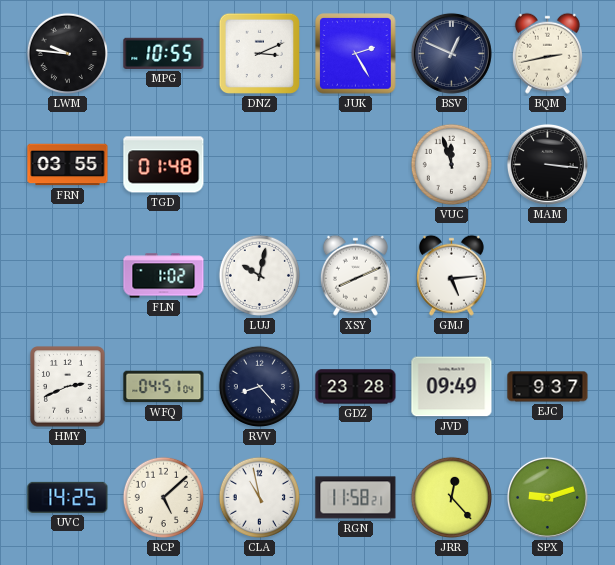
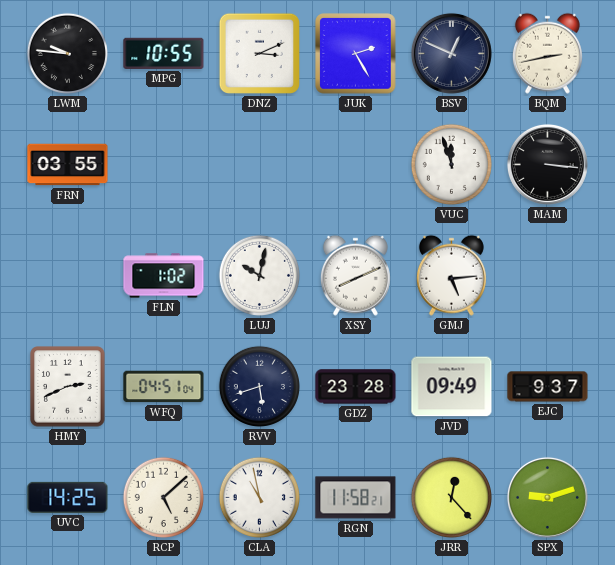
TGD: 01:48 -> none (164, 165)
RVV: 8:23 -> 5:42 (259, 386)
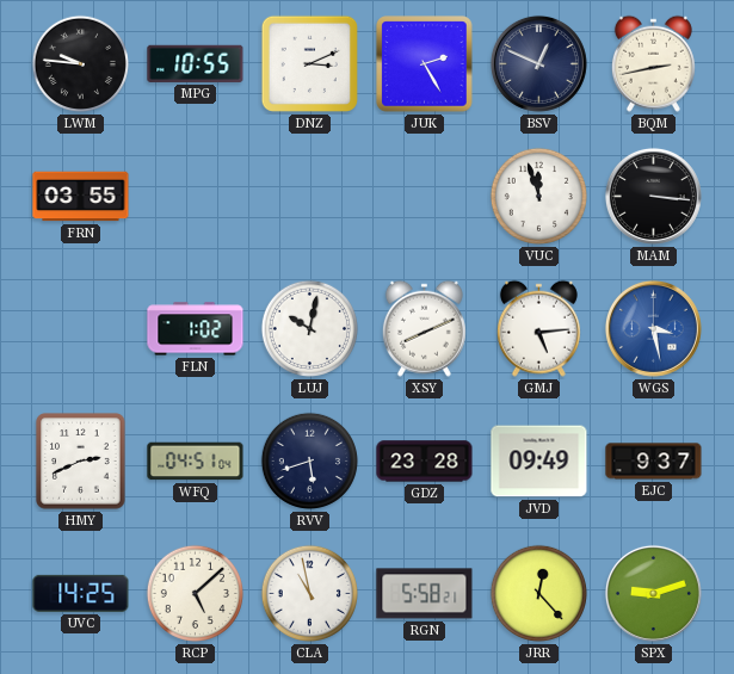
WGS: none -> 3:28 (653, 328)
RGN: 11:58 -> 5:58 (425, 594)
